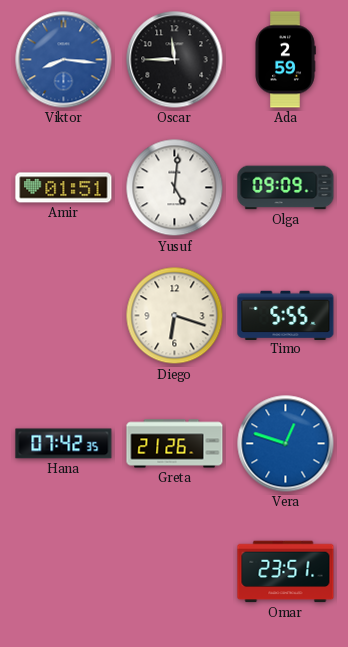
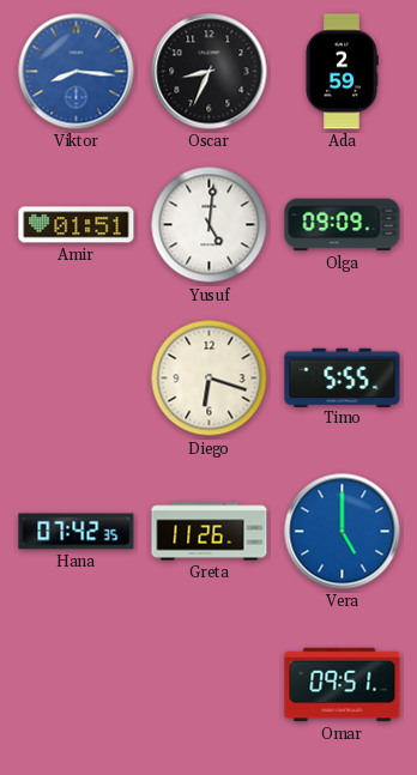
Oscar: 11:45 -> 8:34 (210, 72)
Greta: 21:26 -> 11:26 (210, 532)
Vera: 12:48 -> 5:00 (343, 532)
Omar: 23:51 -> 09:51 (343, 685)
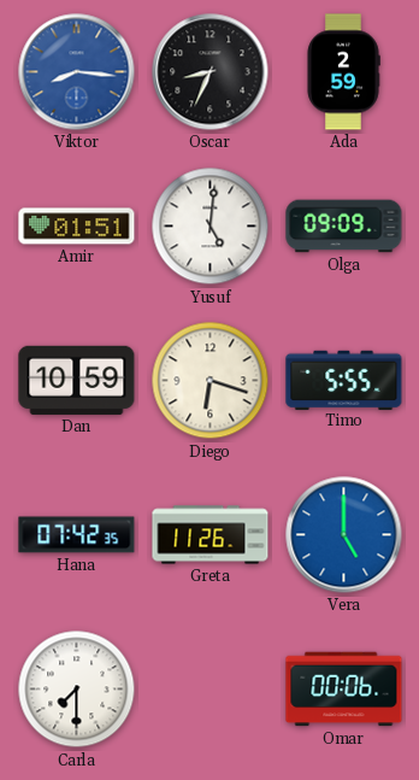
Dan: none -> 10:59 (77, 380)
Carla: none -> 7:30 (77, 690)
Omar: 09:51 -> 00:06 (344, 690)
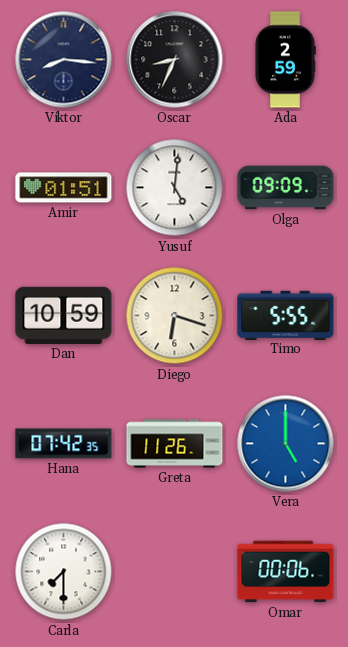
Viktor dial: blue -> navy (64, 60)
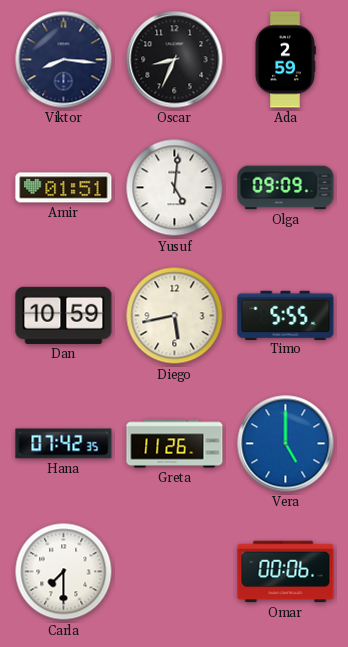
Diego: 6:18 -> 5:43 (175, 316)
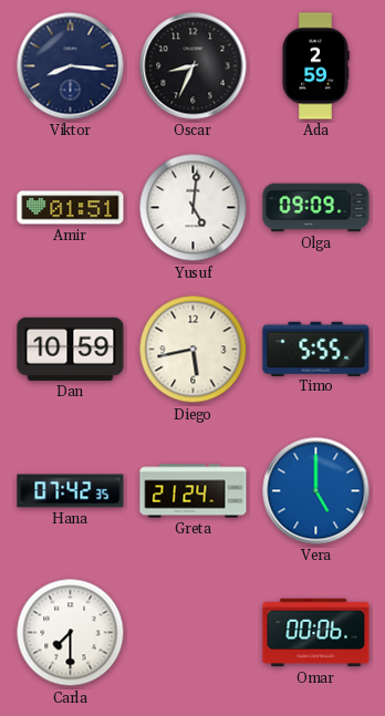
Greta: 11:26 -> 21:24 (194, 491)
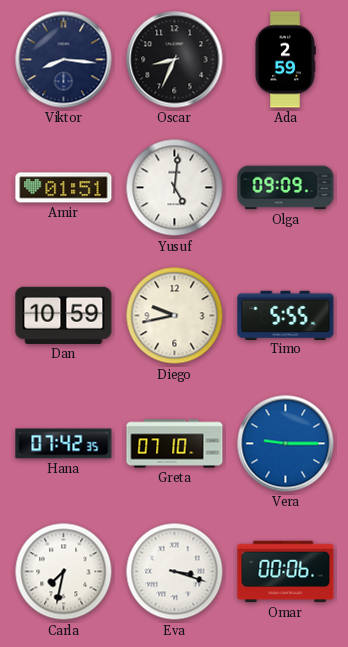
Diego: 5:43 -> 9:43 (175, 316)
Greta: 21:24 -> 07:10 (175, 444)
Vera: 5:00 -> 9:15 (286, 444)
Carla: 7:30 -> 7:32 (64, 572)
Eva: none -> 3:18 (175, 572)
